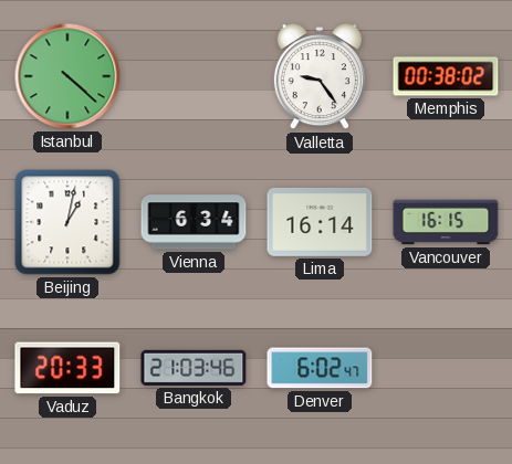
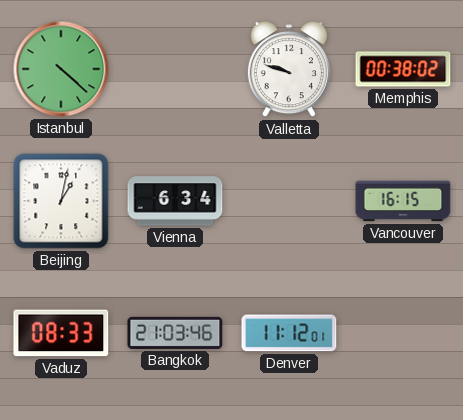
Valletta: 9:24 -> 9:48 (289, 70)
Lima: 16:14 -> none (320, 222)
Vaduz: 20:33 -> 08:33 (61, 333)
Denver: 6:02 -> 11:12 (289, 333)
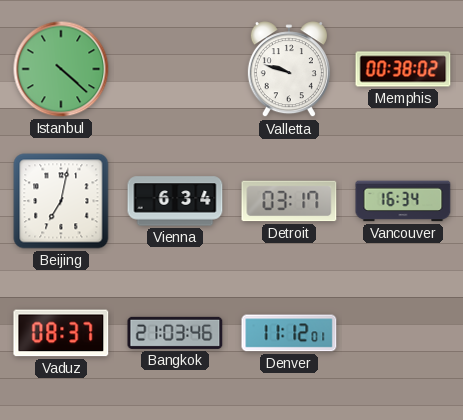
Beijing: 1:02 -> 7:02 (61, 201)
Detroit: none -> 03:17 (289, 201)
Vancouver: 16:15 -> 16:34 (403, 201)
Vaduz: 08:33 -> 08:37 (61, 333)
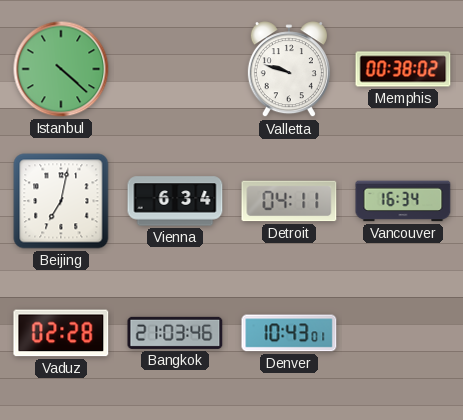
Detroit: 03:17 -> 04:11 (289, 201)
Vaduz: 08:37 -> 02:28 (61, 333)
Denver: 11:12 -> 10:43 (289, 333)
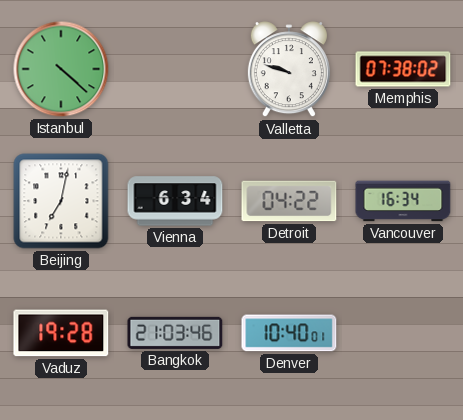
Memphis: 00:38 -> 07:38 (403, 69)
Detroit: 04:11 -> 04:22 (289, 201)
Vaduz: 02:28 -> 19:28 (61, 333)
Denver: 10:43 -> 10:40 (289, 333)
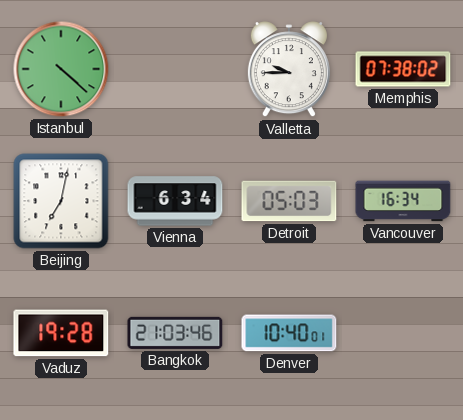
Valletta: 9:48 -> 9:45 (289, 70)
Detroit: 04:22 -> 05:03 (289, 201)
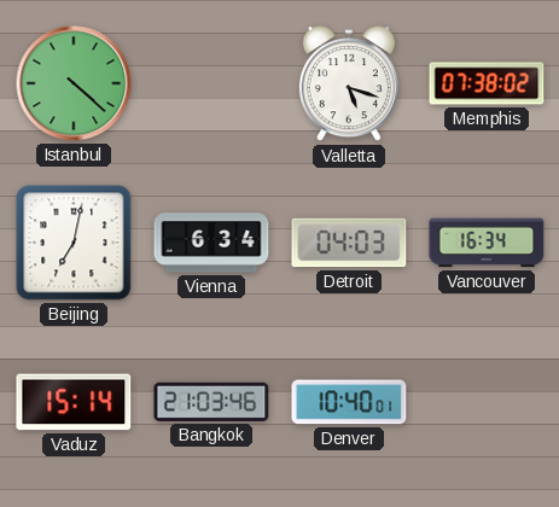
Valletta: 9:45 -> 5:18 (349, 84)
Detroit: 05:03 -> 04:03 (349, 243)
Vaduz: 19:28 -> 15:14 (74, 402)
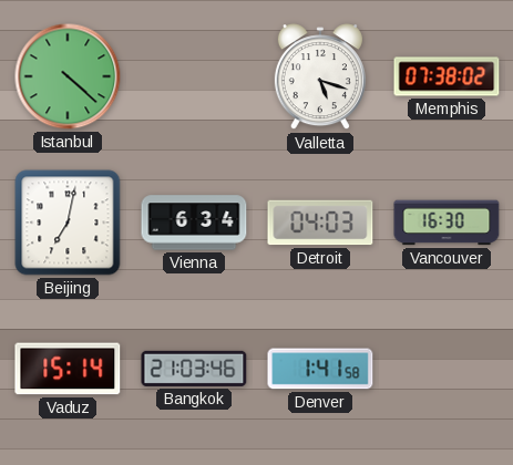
Vancouver: 16:34 -> 16:30 (447, 223)
Denver: 10:40 -> 1:41 (320, 369)
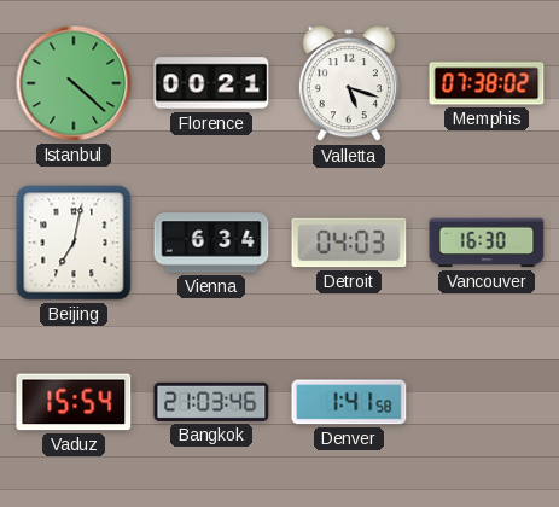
Florence: none -> 00:21 (211, 83)
Vaduz: 15:14 -> 15:54 (74, 402)
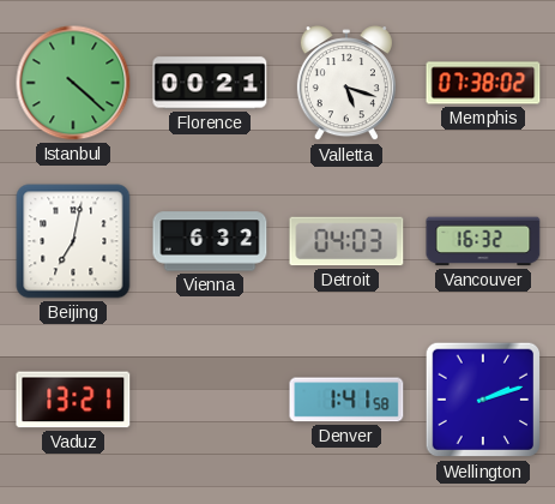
Vienna: 6:34 -> 6:32 (210, 241)
Vancouver: 16:30 -> 16:32 (483, 241)
Vaduz: 15:54 -> 13:21 (73, 400)
Bangkok: 21:03 -> none (211, 402)
Wellington: none -> 2:12 (483, 400)
